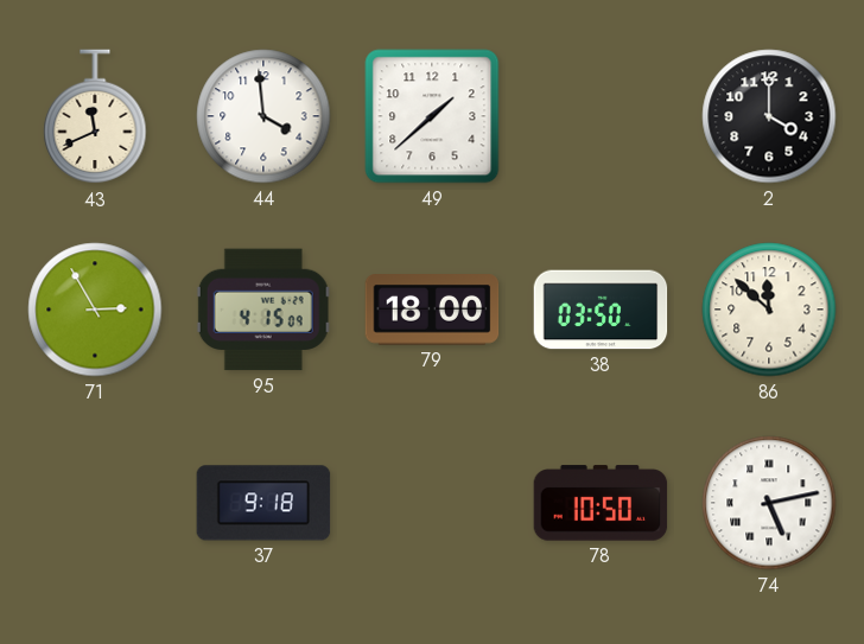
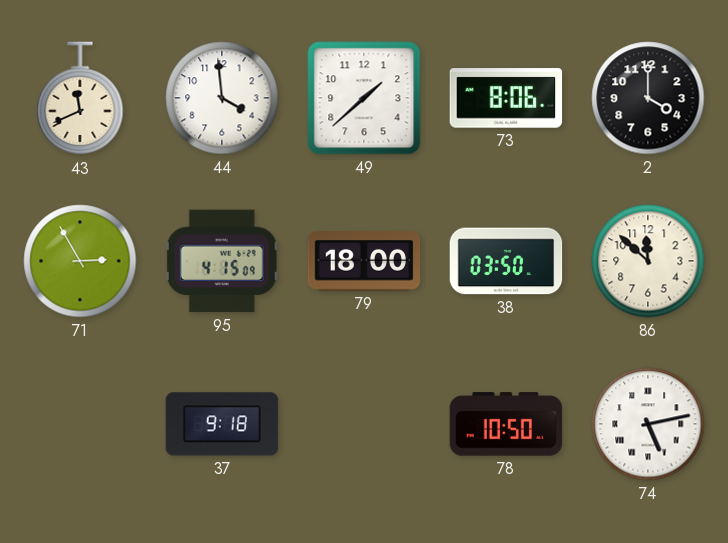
73: none -> 8:06 (506, 98)
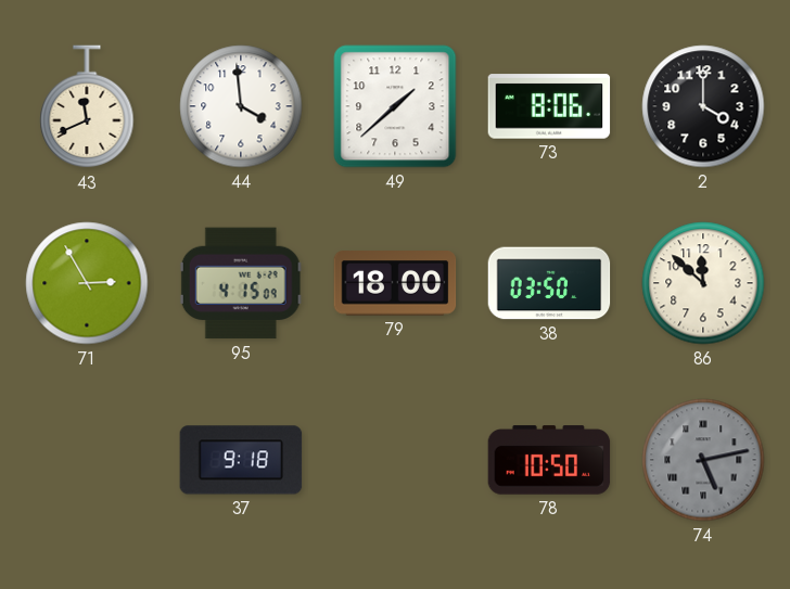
74 dial: white -> grey (703, 460)
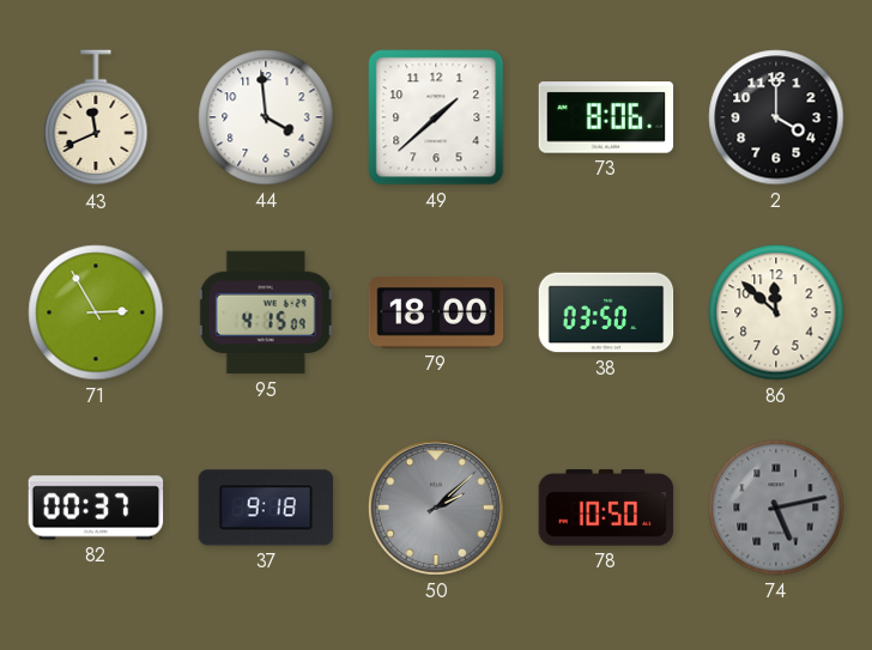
82: none -> 00:37 (96, 508)
50: none -> 2:08 (436, 508)
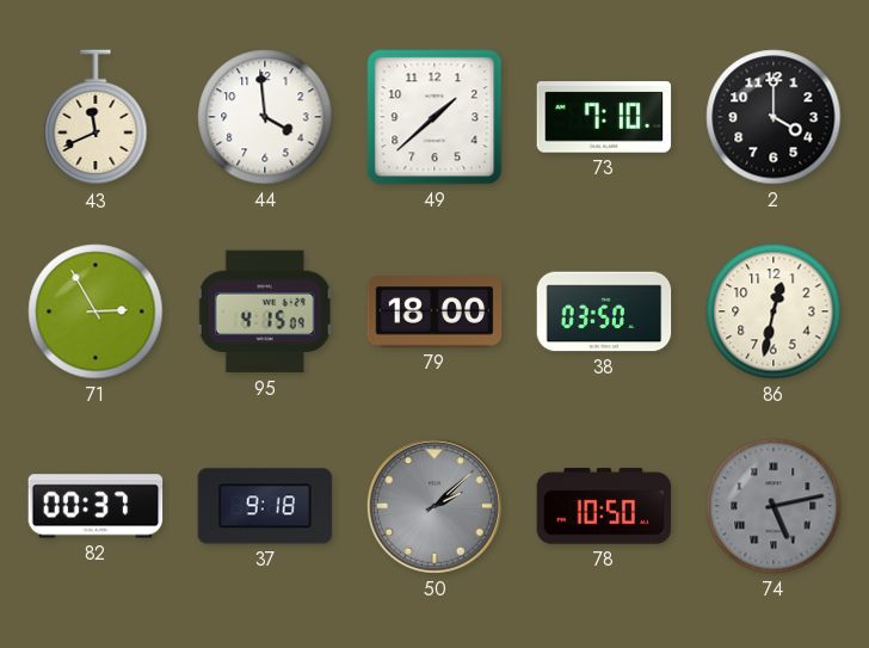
73: 8:06 -> 7:10 (604, 117)
86: 11:52 -> 12:32 (774, 311)
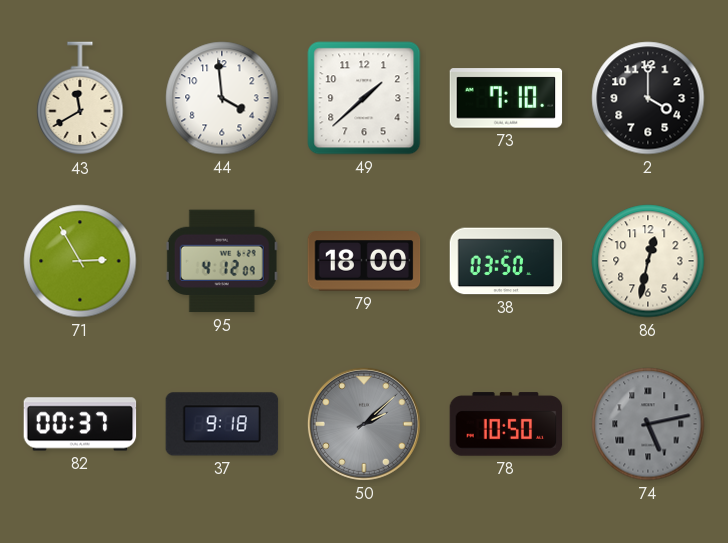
43: 11:41 -> 11:40 (80, 99)
95: 4:15 -> 4:12 (222, 261)
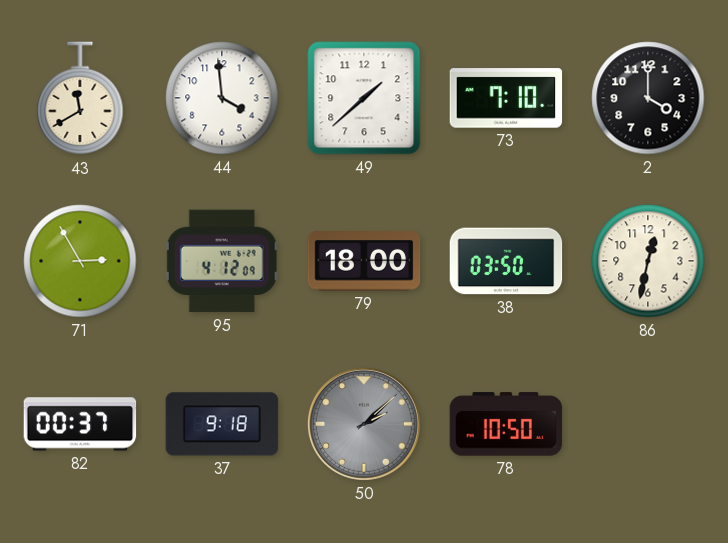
74: 5:13 -> none (648, 424)
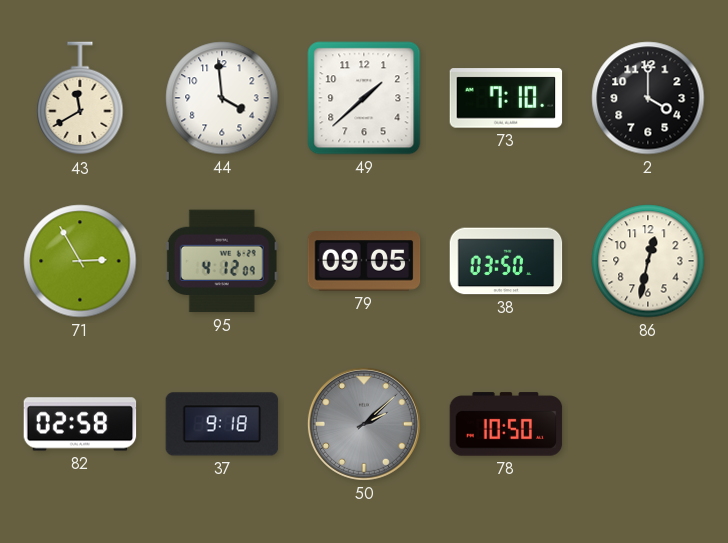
79: 18:00 -> 09:05 (364, 261)
82: 00:37 -> 02:58 (80, 424)
